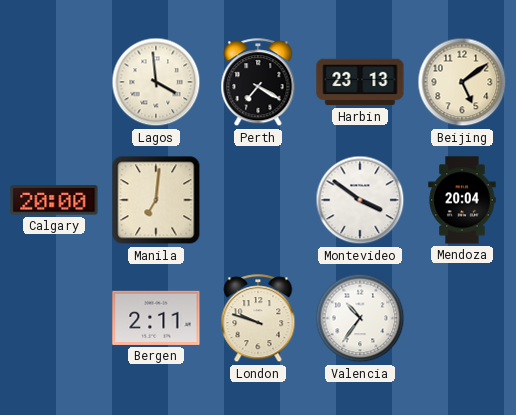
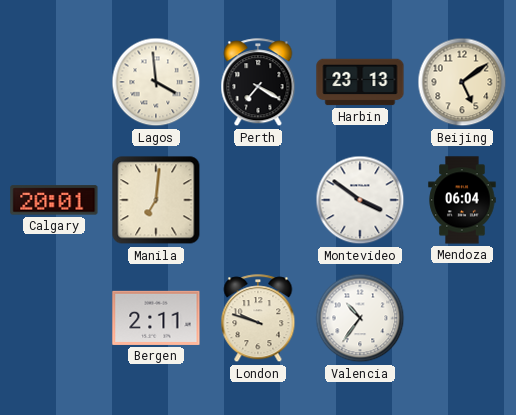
Calgary: 20:00 -> 20:01 (54, 200)
Mendoza: 20:04 -> 06:04 (462, 200)
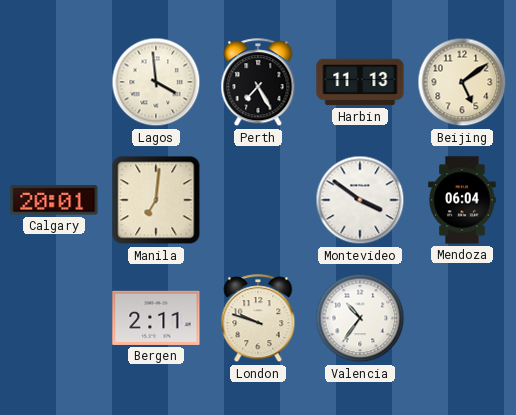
Perth: 7:20 -> 7:25 (258, 83)
Harbin: 23:13 -> 11:13 (360, 82)
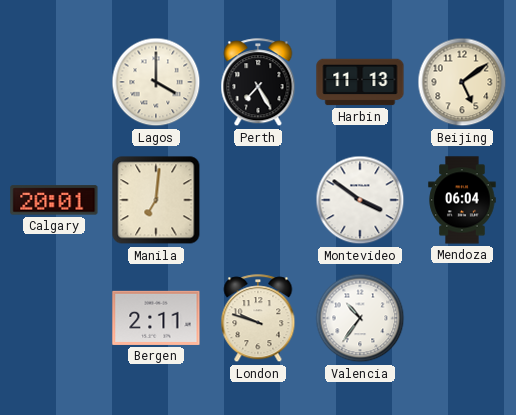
Lagos: 3:59 -> 4:00 (156, 82)
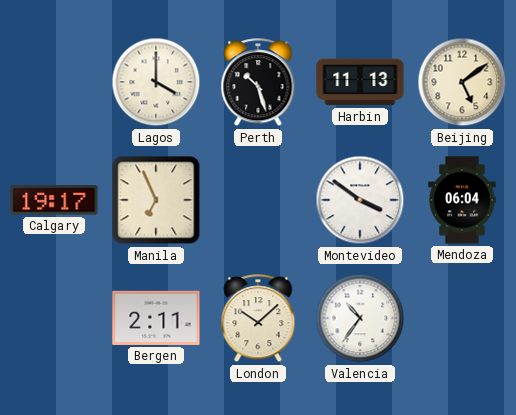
Perth: 7:25 -> 10:27 (258, 83)
Calgary: 20:01 -> 19:17 (54, 200)
Manila: 7:01 -> 6:56 (156, 200)
London: 9:48 -> 10:08 (258, 319)
